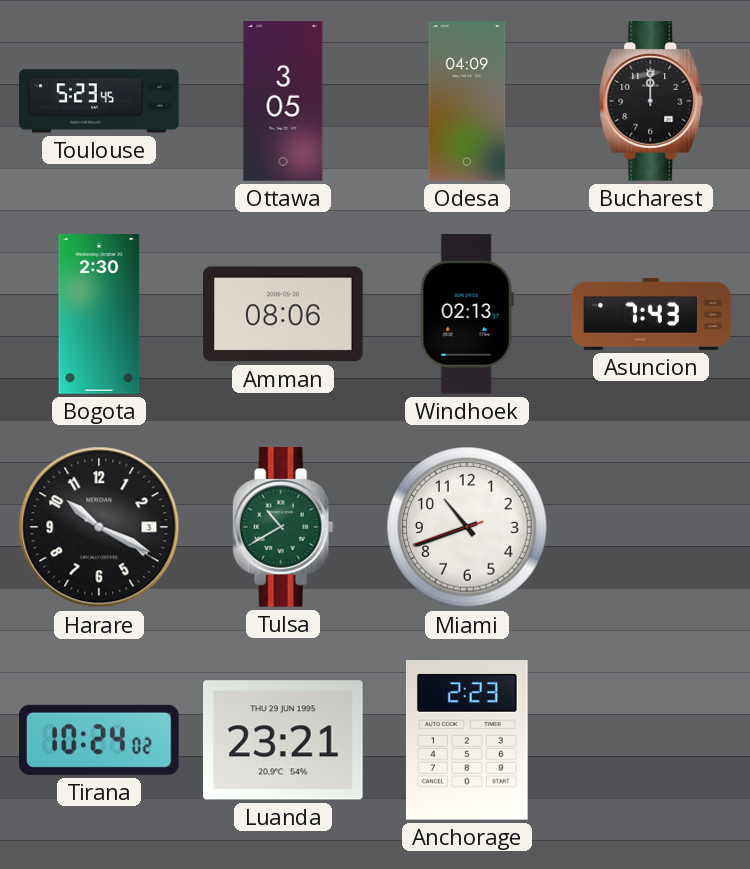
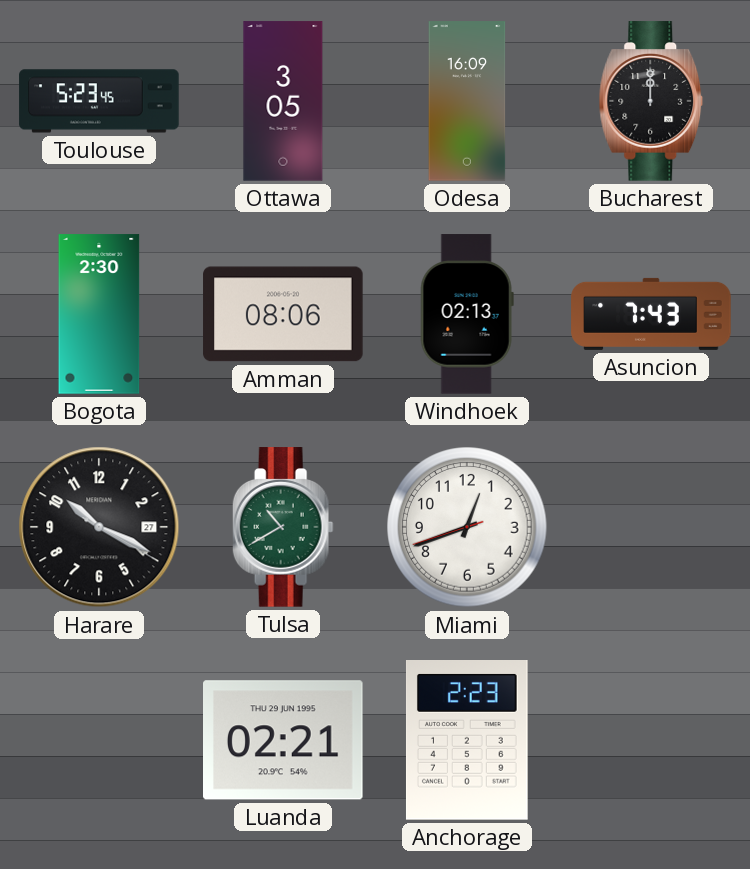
Odesa: 04:09 -> 16:09 (467, 101)
Harare date: 3 -> 27 (99, 527)
Miami: 10:41 -> 12:41 (467, 527)
Tirana: 10:24 -> none (100, 740)
Luanda: 23:21 -> 02:21 (284, 740)
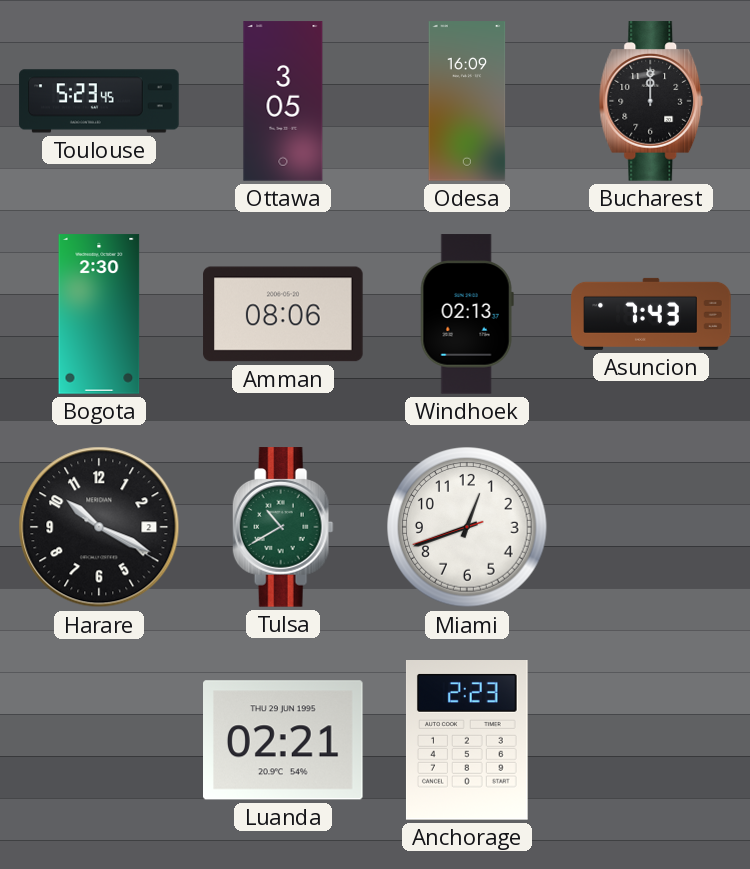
Harare date: 27 -> 2 (99, 527)
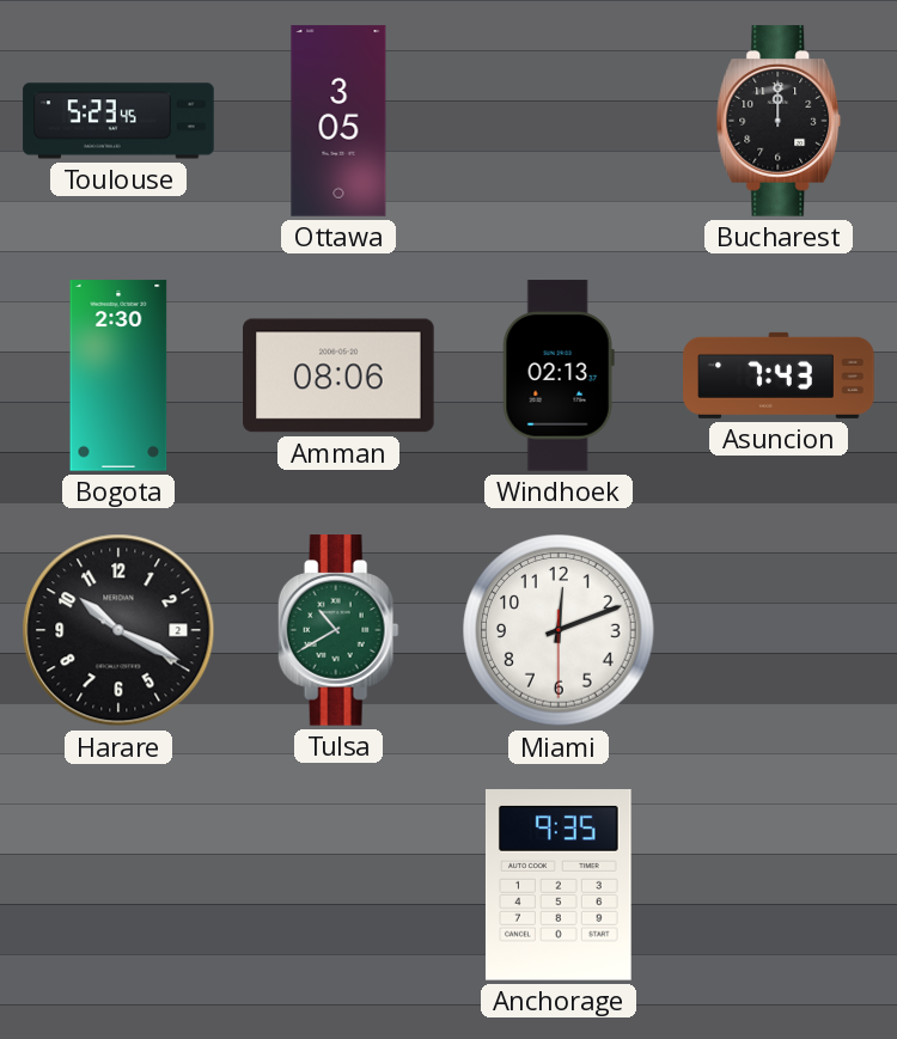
Odesa: 16:09 -> none (467, 101)
Miami: 12:41 -> 12:11 (559, 630)
Luanda: 02:21 -> none (284, 740)
Anchorage: 2:23 -> 9:35 (559, 886)
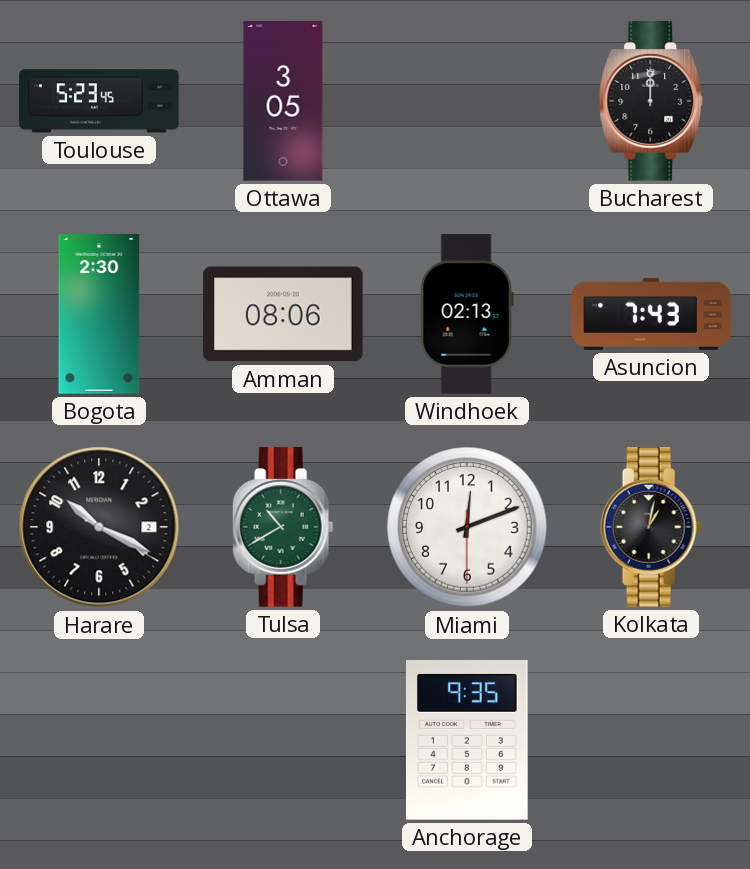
Kolkata: none -> 1:02 (651, 527)
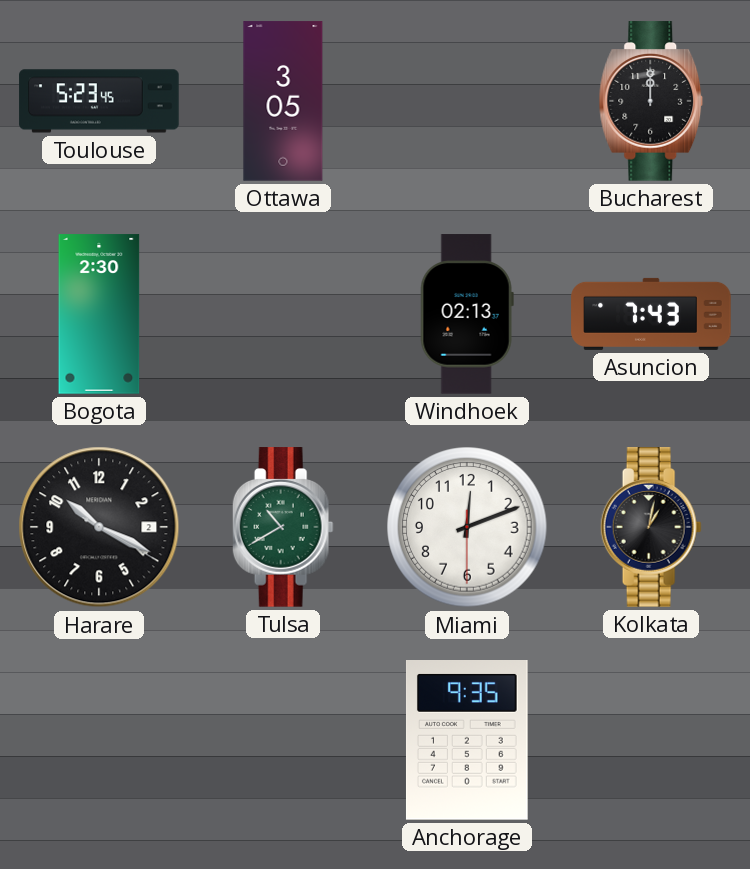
Amman: 08:06 -> none (283, 314)
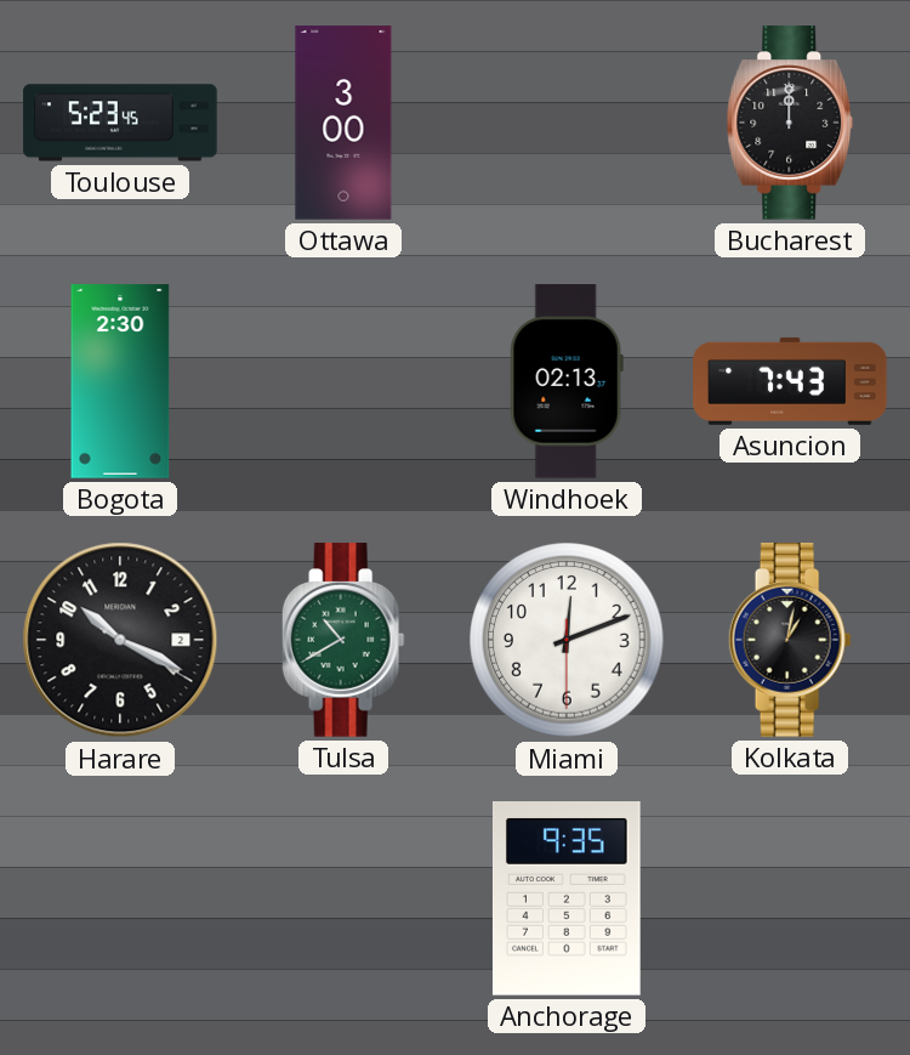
Ottawa: 3:05 -> 3:00 (343, 123)
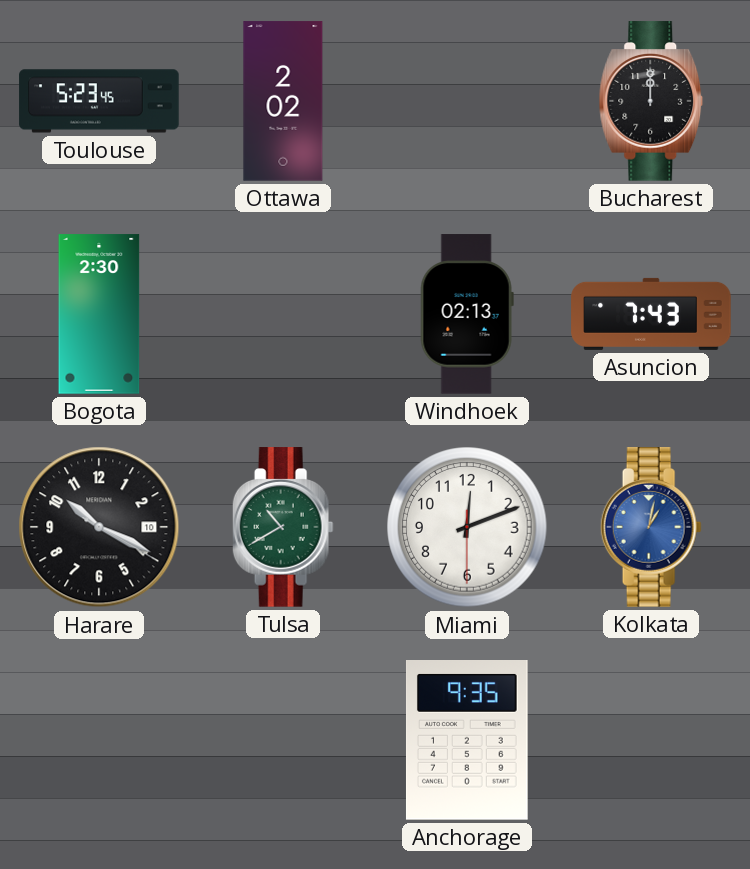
Ottawa: 3:00 -> 2:02 (283, 101)
Harare date: 2 -> 10 (99, 527)
Kolkata dial: black -> blue (651, 527)
